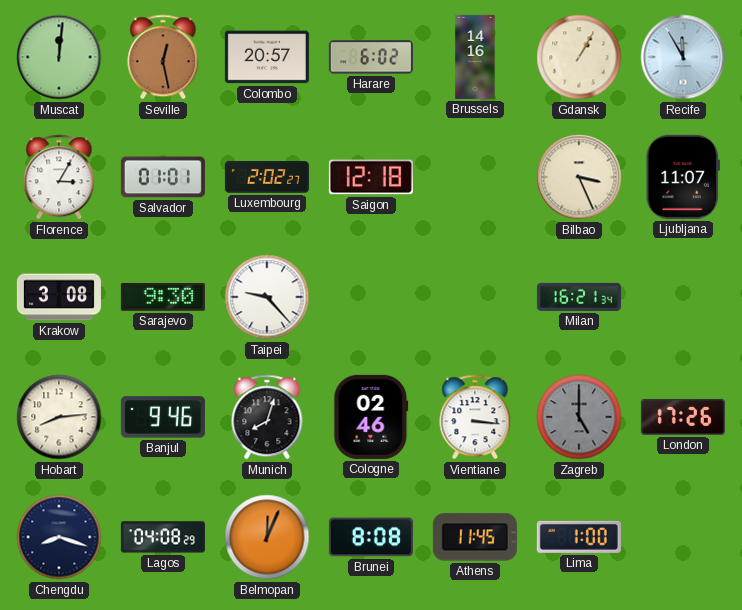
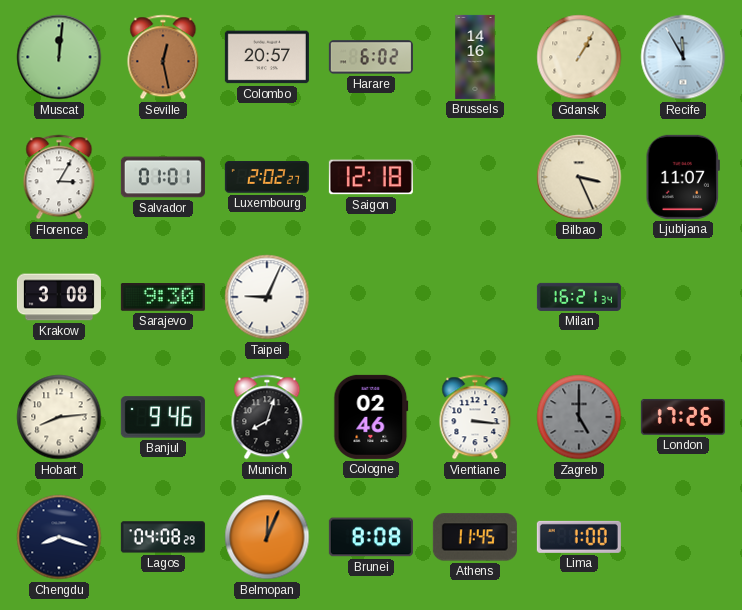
Taipei: 9:23 -> 9:04 (267, 297)
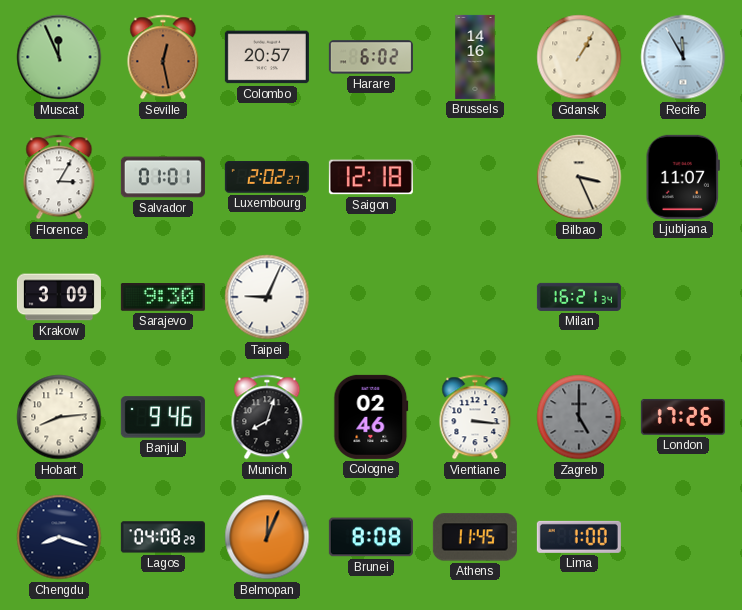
Muscat: 12:01 -> 11:56 (59, 57)
Krakow: 3:08 -> 3:09 (59, 297)
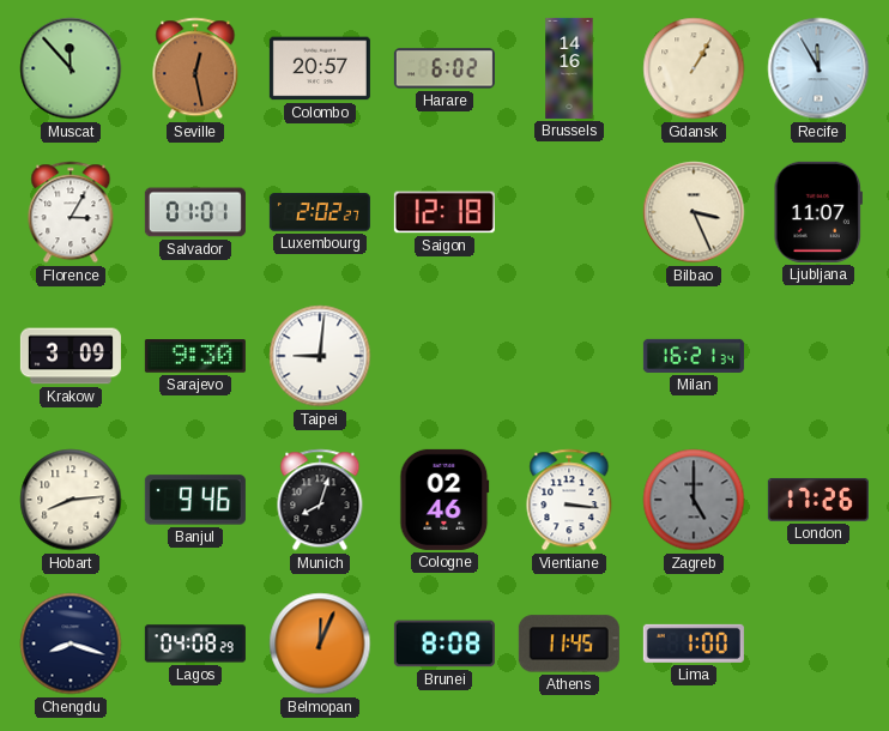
Muscat: 11:56 -> 11:53 (71, 68)
Taipei: 9:04 -> 9:01 (320, 356)
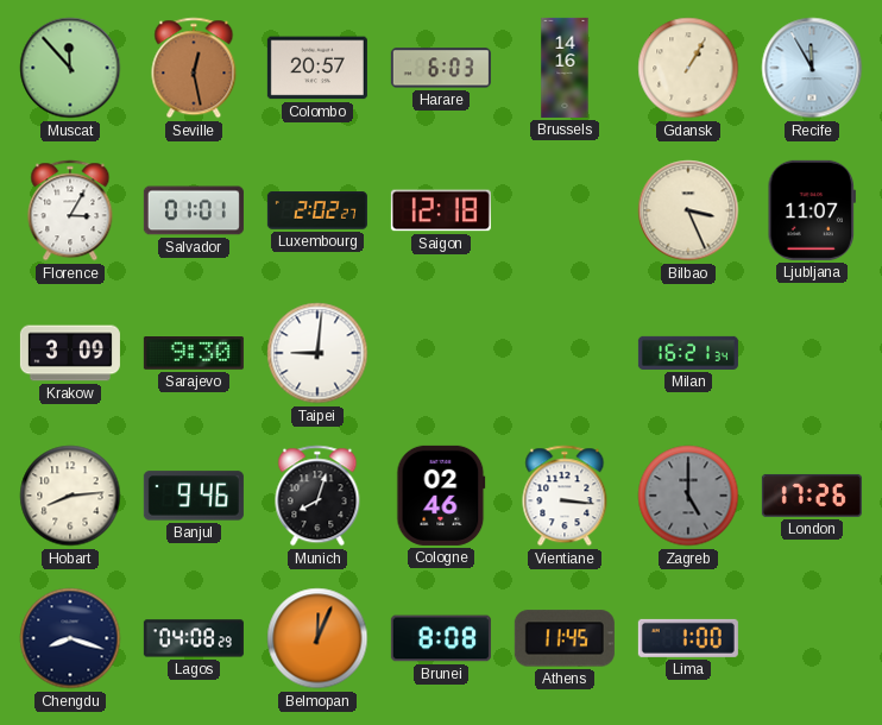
Harare: 6:02 -> 6:03 (441, 68)
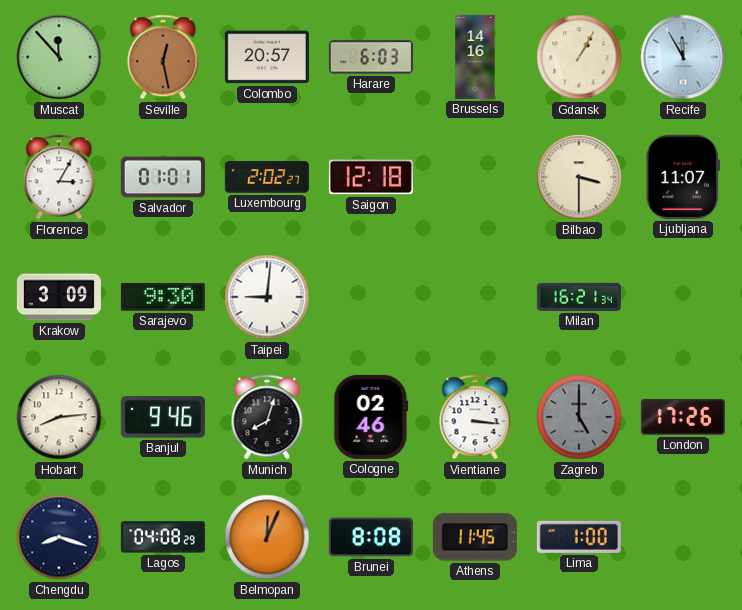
Bilbao: 3:26 -> 3:30 (579, 177)
